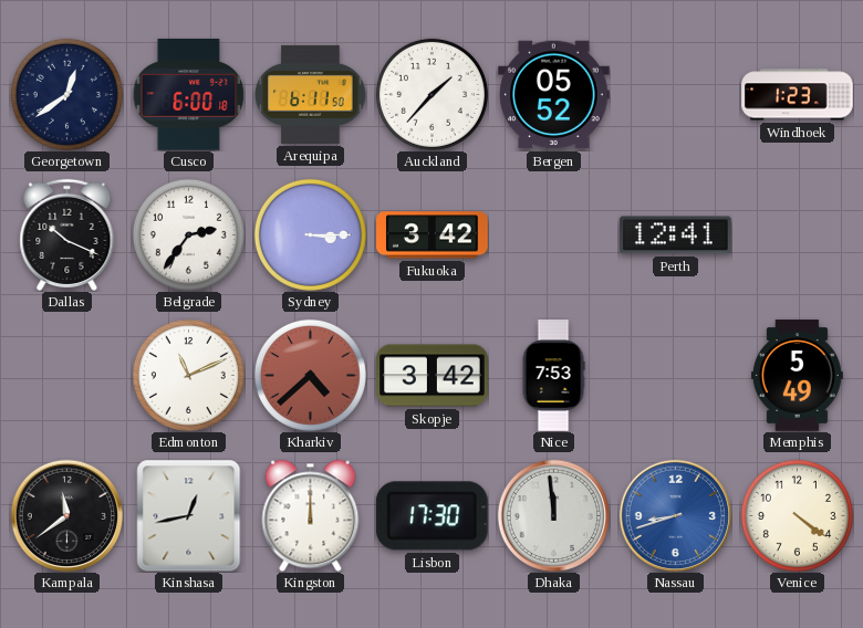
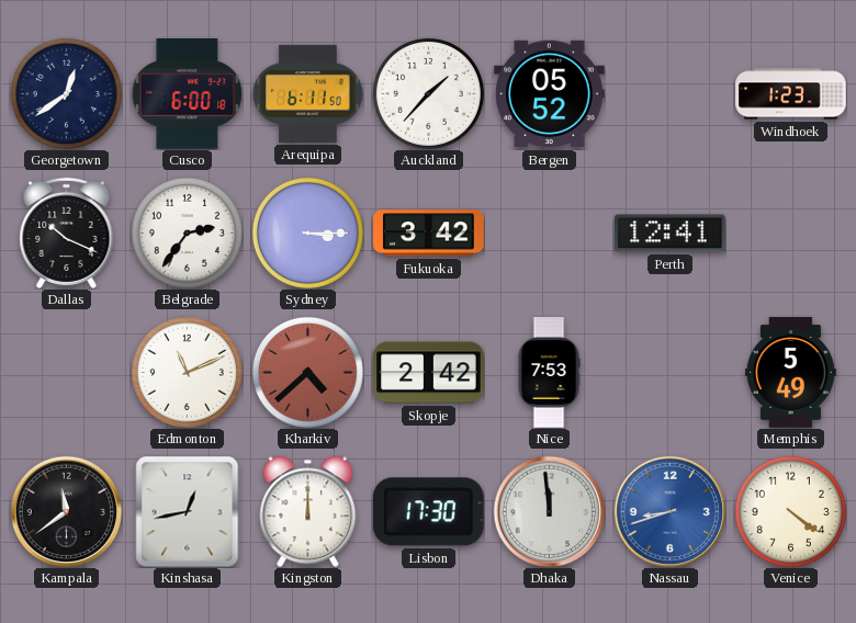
Skopje: 3:42 -> 2:42 (429, 373)
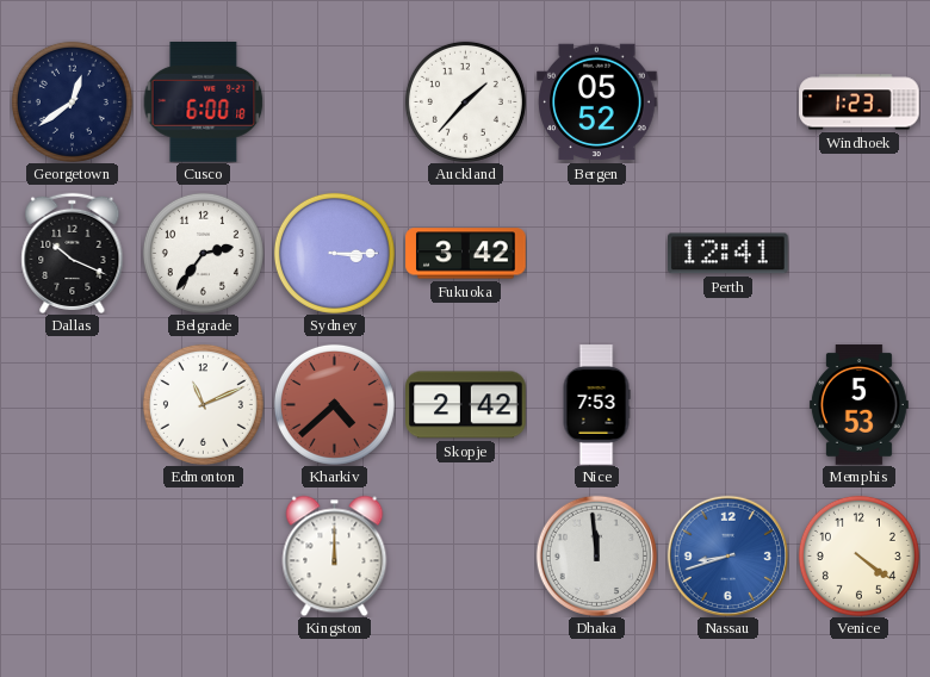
Arequipa: 6:11 -> none (307, 93)
Memphis: 5:49 -> 5:53 (858, 405)
Kampala: 11:39 -> none (66, 511)
Kinshasa: 12:43 -> none (188, 511)
Lisbon: 17:30 -> none (428, 512)
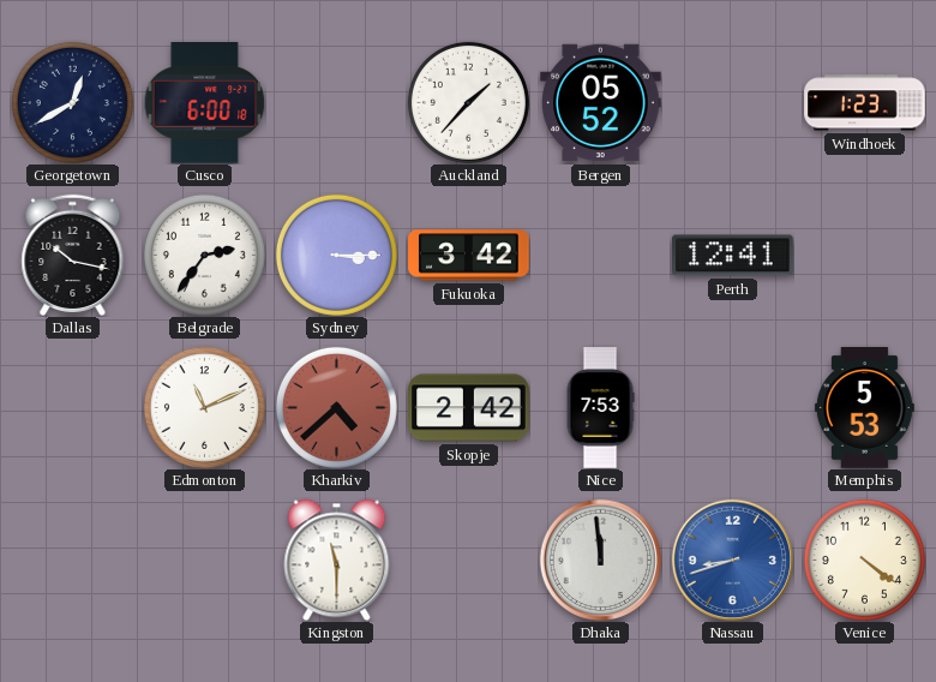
Georgetown: 12:39 -> 12:40 (72, 102)
Dallas: 10:19 -> 10:17 (73, 255)
Kingston: 12:00 -> 11:30 (337, 560)
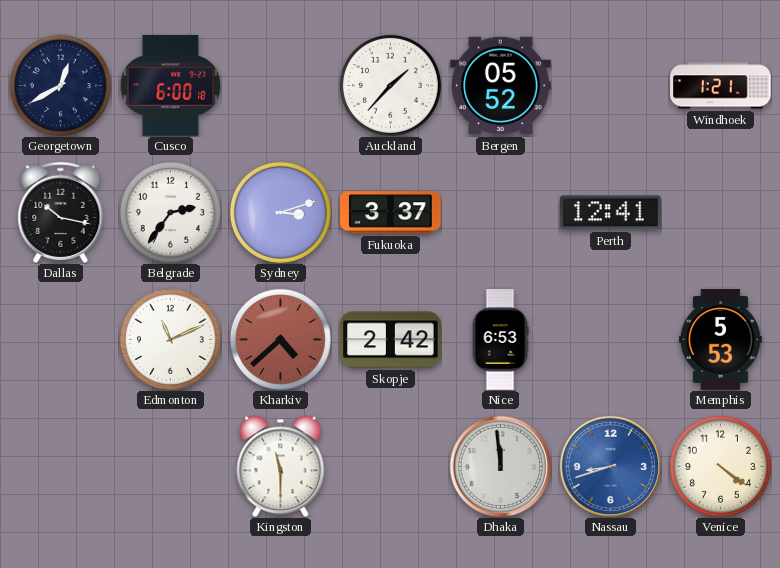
Windhoek: 1:23 -> 1:21 (721, 86)
Sydney: 3:15 -> 3:12 (280, 212)
Fukuoka: 3:42 -> 3:37 (391, 213)
Nice: 7:53 -> 6:53 (500, 340)
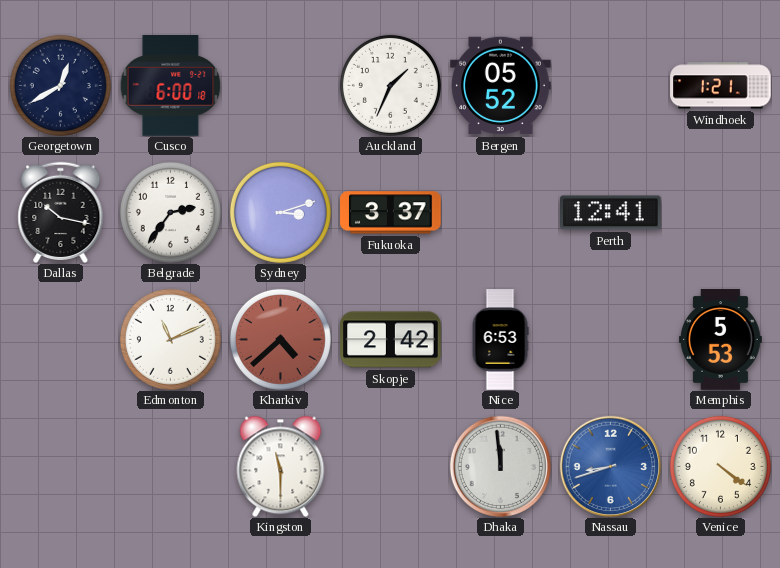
Auckland: 1:37 -> 1:34 (390, 85)
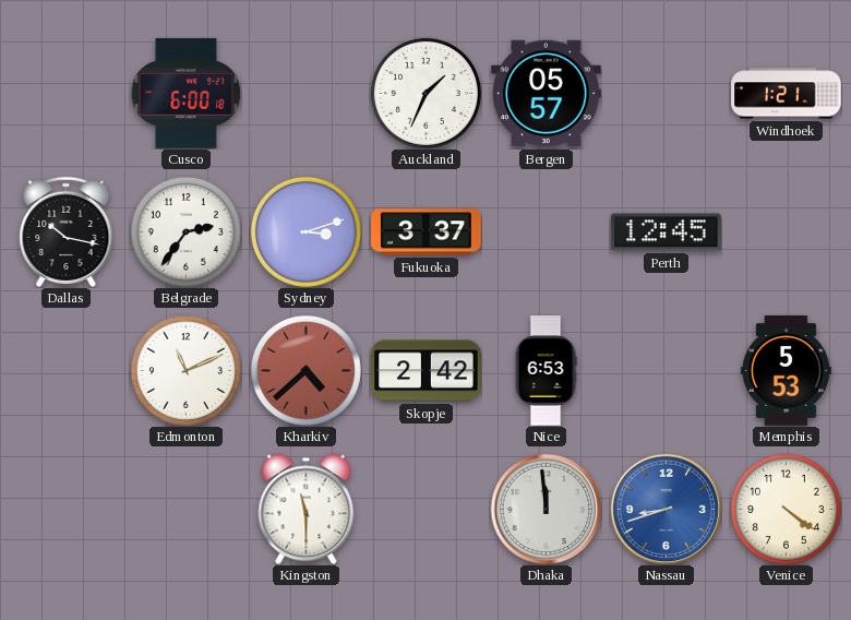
Georgetown: 12:40 -> none (60, 85)
Bergen: 05:52 -> 05:57 (547, 94)
Perth: 12:41 -> 12:45 (667, 233)
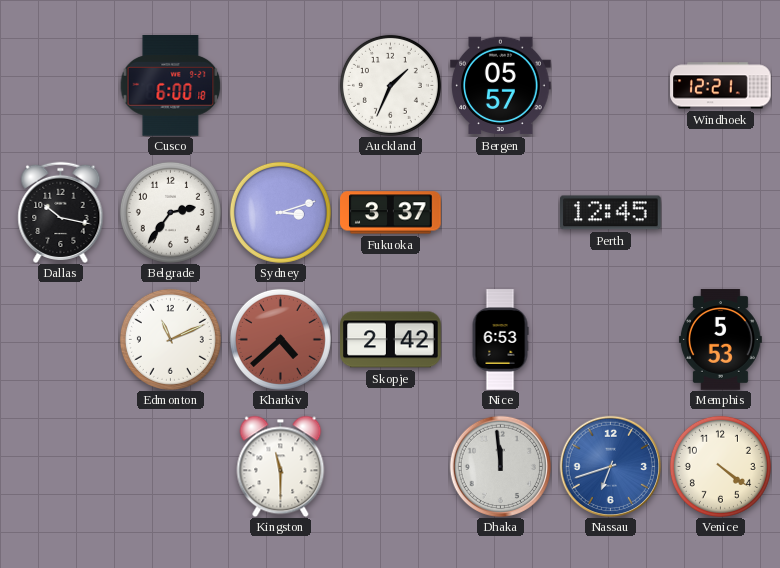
Windhoek: 1:21 -> 12:21 (721, 86)
Nassau: 8:42 -> 6:42 (610, 466)
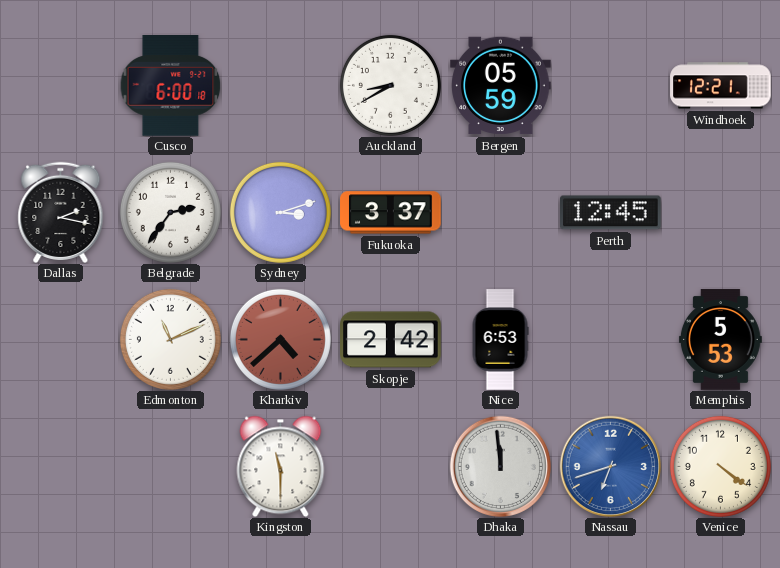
Auckland: 1:34 -> 8:40 (390, 85)
Bergen: 05:57 -> 05:59 (501, 86)
Dallas: 10:17 -> 2:17 (61, 212)
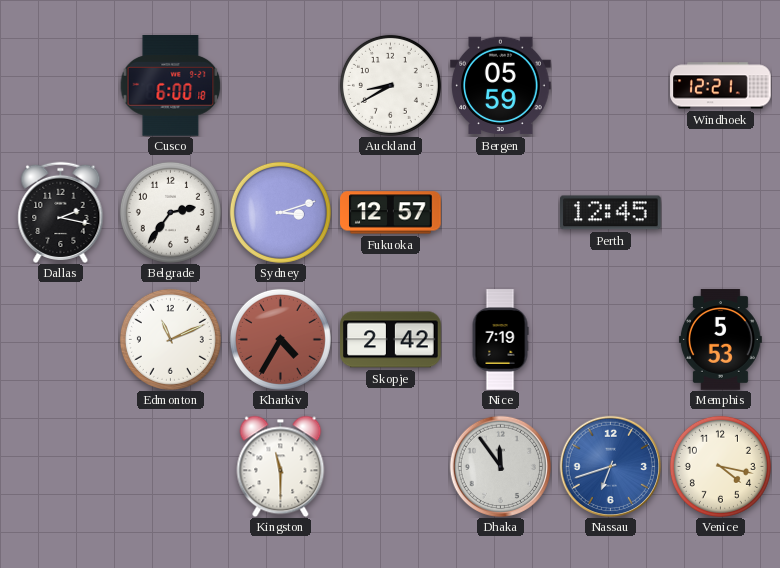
Fukuoka: 3:37 -> 12:57 (391, 213)
Kharkiv: 4:38 -> 4:35 (280, 339)
Nice: 6:53 -> 7:19 (500, 340)
Dhaka: 11:59 -> 11:54 (500, 466)
Venice: 4:21 -> 4:17 (720, 466)
